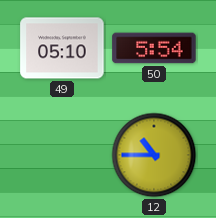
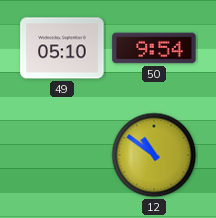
50: 5:54 -> 9:54 (154, 48)
12: 10:45 -> 10:51 (154, 155)
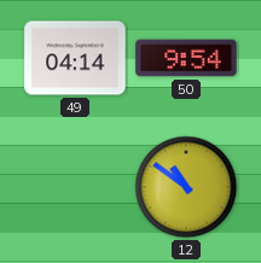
49: 05:10 -> 04:14 (75, 58)
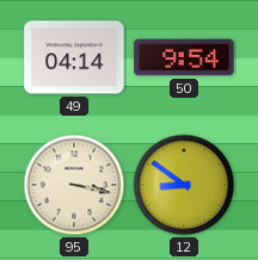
95: none -> 3:17 (74, 185)
12: 10:51 -> 8:51 (184, 185)
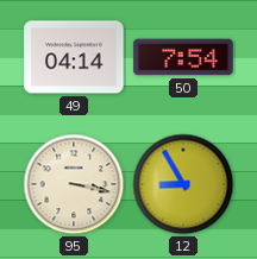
50: 9:54 -> 7:54 (183, 57)
12: 8:51 -> 8:55 (183, 184)
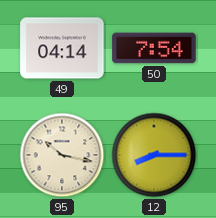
95: 3:17 -> 10:17 (62, 155)
12: 8:55 -> 8:15 (154, 155)
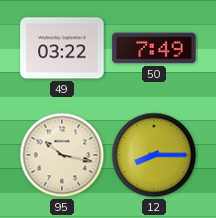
49: 04:14 -> 03:22 (62, 48)
50: 7:54 -> 7:49 (154, 48)
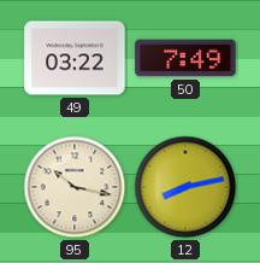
12: 8:15 -> 8:13 (185, 187)
